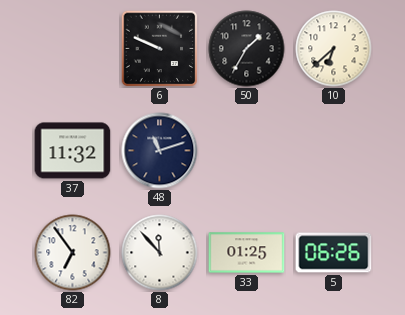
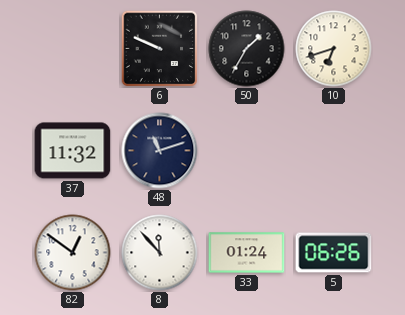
10: 6:38 -> 6:42 (334, 49)
82: 6:54 -> 12:51 (73, 253)
33: 01:25 -> 01:24 (247, 253)
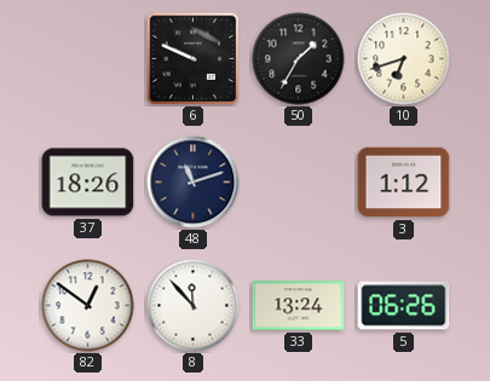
37: 11:32 -> 18:26 (88, 183)
3: none -> 1:12 (404, 183)
33: 01:24 -> 13:24 (299, 306)
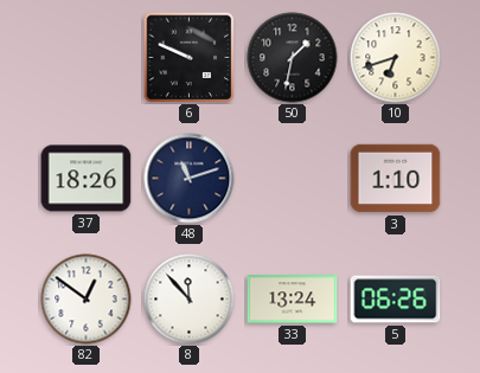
50: 1:35 -> 1:32 (293, 58)
3: 1:12 -> 1:10 (396, 179)
